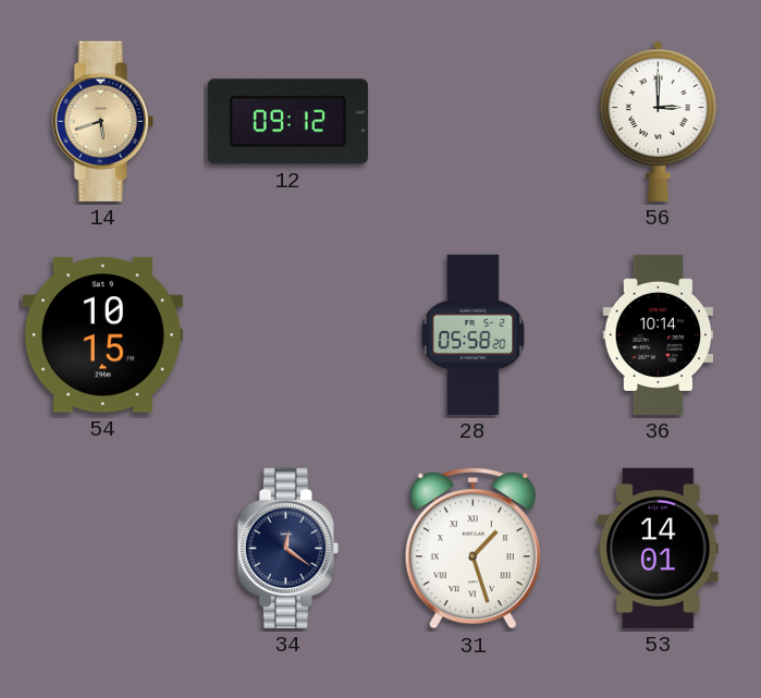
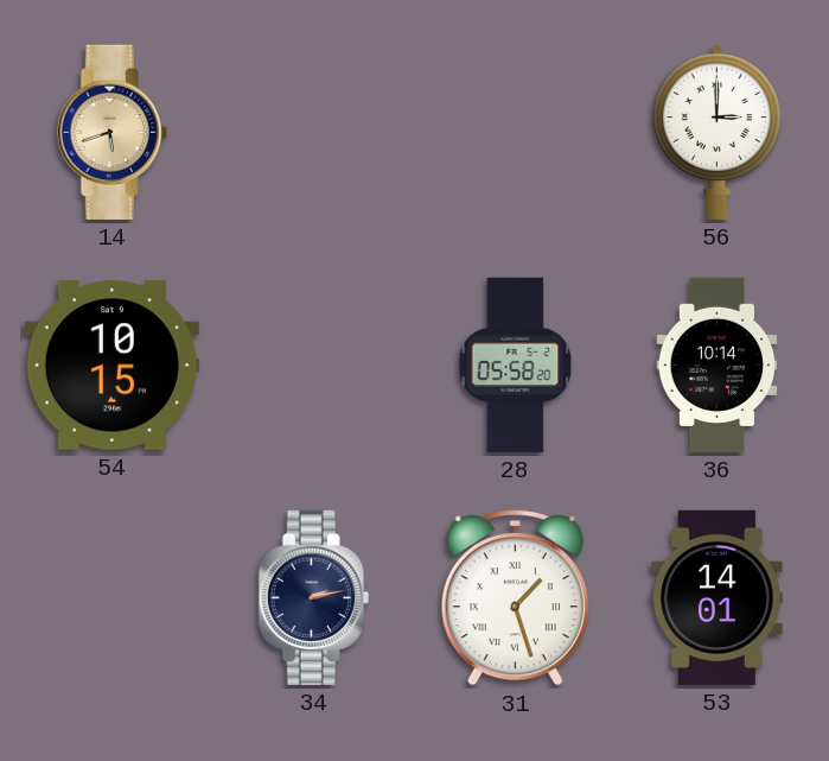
12: 09:12 -> none (287, 122)
34: 12:21 -> 2:13 (313, 597)
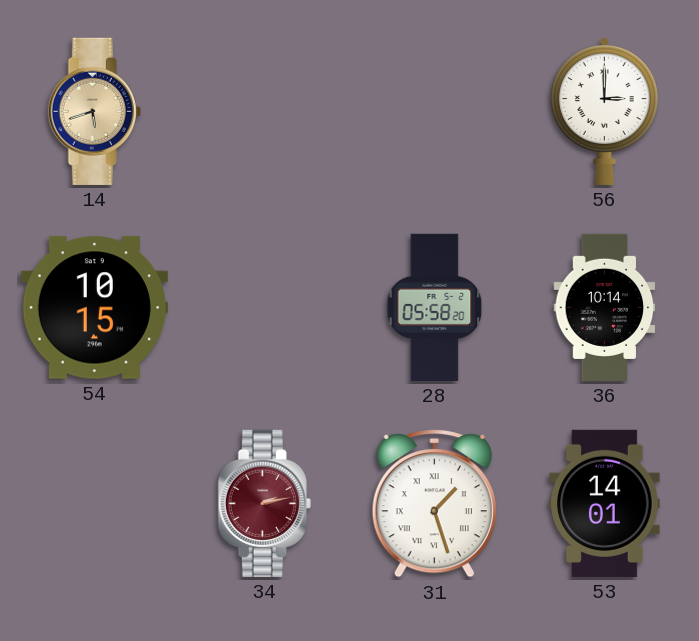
34 dial: navy -> burgundy (264, 503)
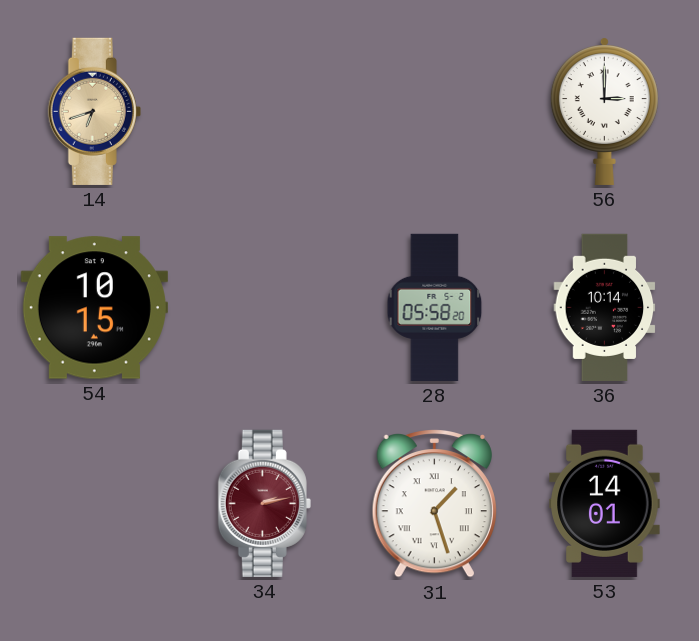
14: 5:42 -> 6:42 (94, 111)
